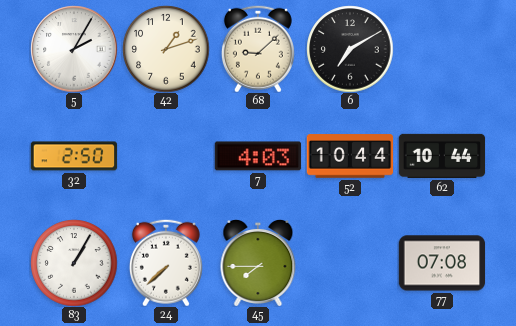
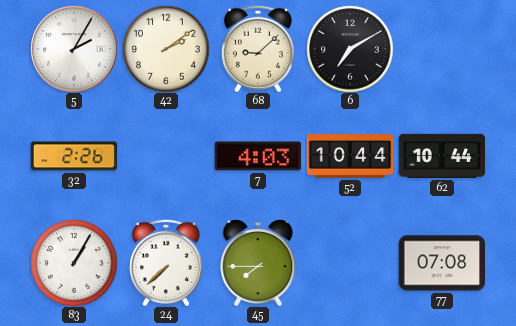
42: 1:12 -> 2:09 (166, 49)
32: 2:50 -> 2:26 (74, 156)
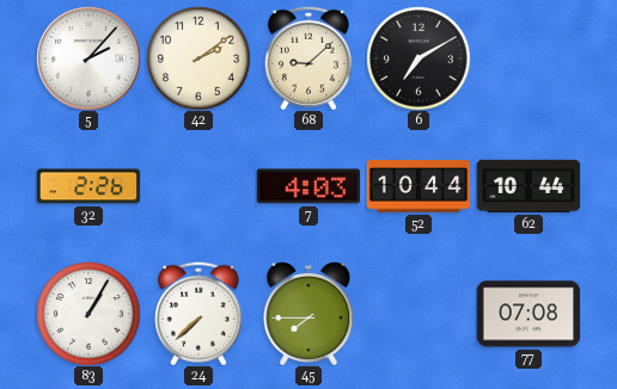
5: 2:05 -> 2:07 (88, 58)
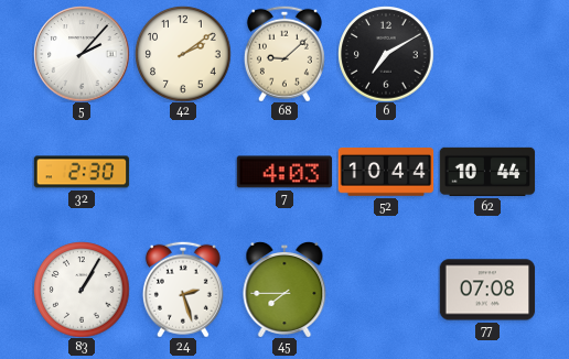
32: 2:26 -> 2:30 (82, 172)
24: 7:38 -> 2:27 (183, 290)
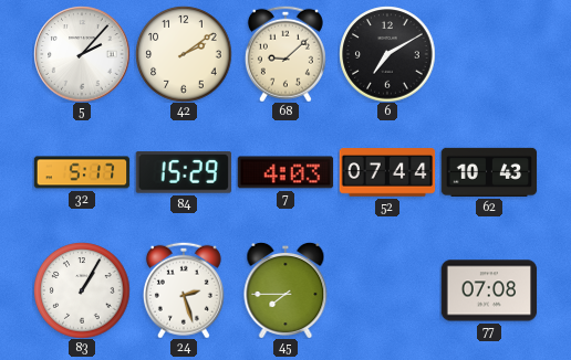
32: 2:30 -> 5:17 (82, 172)
84: none -> 15:29 (183, 172)
52: 10:44 -> 07:44 (387, 172)
62: 10:44 -> 10:43 (489, 172)
